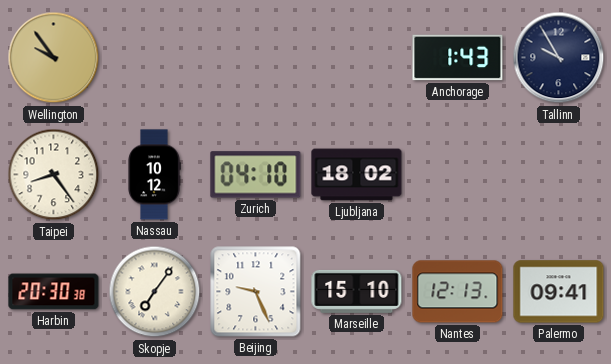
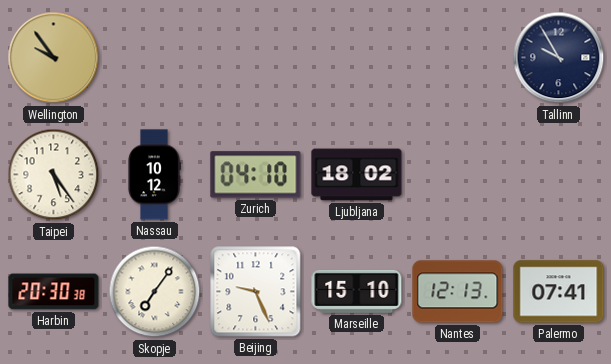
Anchorage: 1:43 -> none (458, 58)
Taipei: 8:24 -> 5:24 (54, 175)
Palermo: 09:41 -> 07:41 (559, 292)
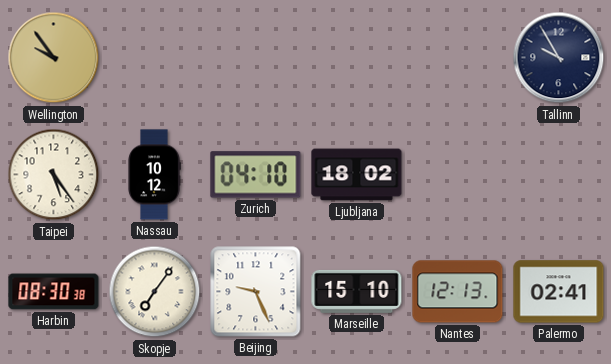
Harbin: 20:30 -> 08:30 (54, 292)
Palermo: 07:41 -> 02:41 (559, 292)
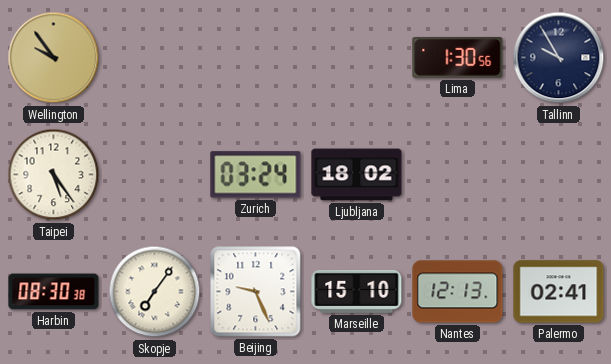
Lima: none -> 1:30 (458, 57)
Nassau: 10:12 -> none (154, 175)
Zurich: 04:10 -> 03:24 (256, 175)
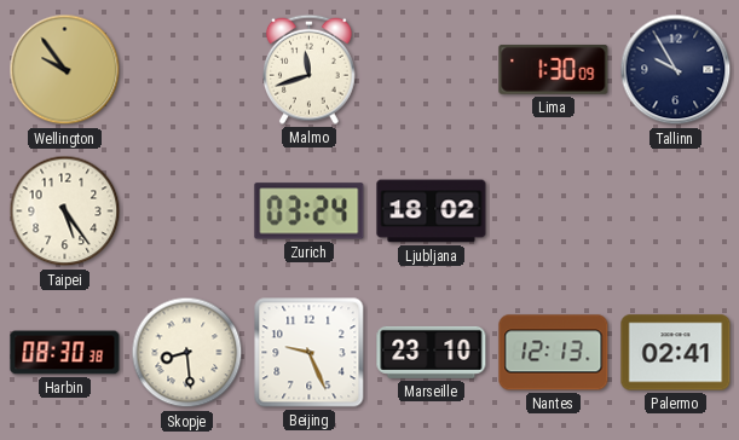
Malmo: none -> 11:42 (310, 69)
Lima: 1:30:56 -> 1:30:09 (554, 69)
Skopje: 7:06 -> 8:29 (187, 353)
Marseille: 15:10 -> 23:10 (432, 352)
